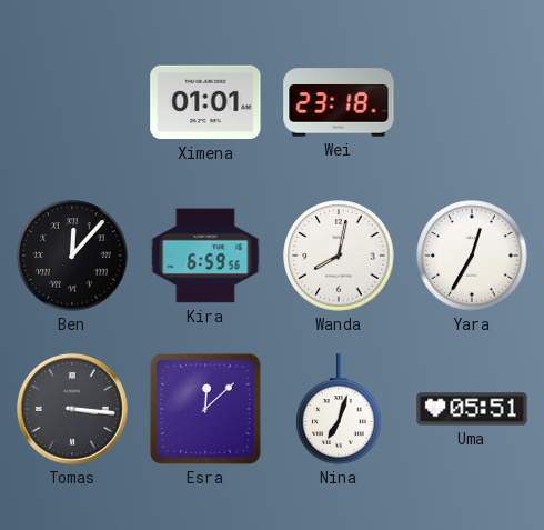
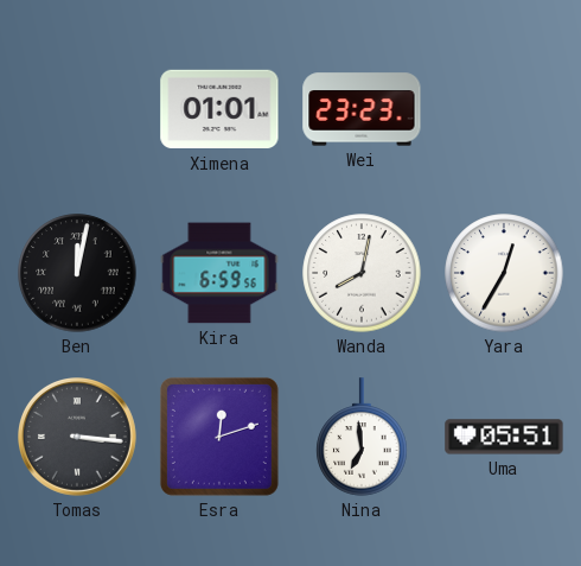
Wei: 23:18 -> 23:23 (362, 109)
Ben: 12:07 -> 12:02 (77, 273)
Esra: 12:08 -> 12:12 (219, 437)
Nina: 7:03 -> 6:59 (362, 437)
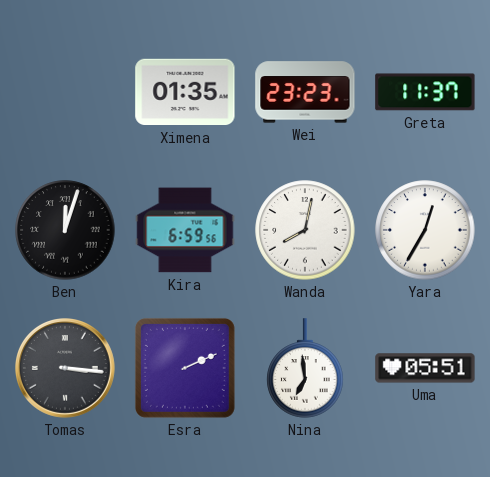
Ximena: 01:01 -> 01:35 (185, 92)
Greta: none -> 11:37 (425, 92)
Ben: 12:02 -> 12:03 (65, 230)
Esra: 12:12 -> 2:11 (185, 368)
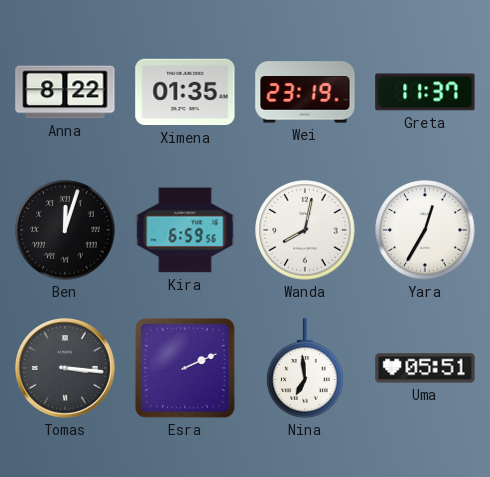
Anna: none -> 8:22 (65, 92)
Wei: 23:23 -> 23:19 (305, 92)
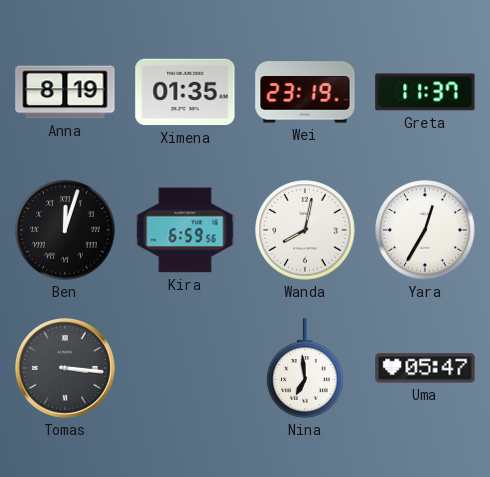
Anna: 8:22 -> 8:19 (65, 92)
Esra: 2:11 -> none (185, 368)
Uma: 05:51 -> 05:47 (425, 368)
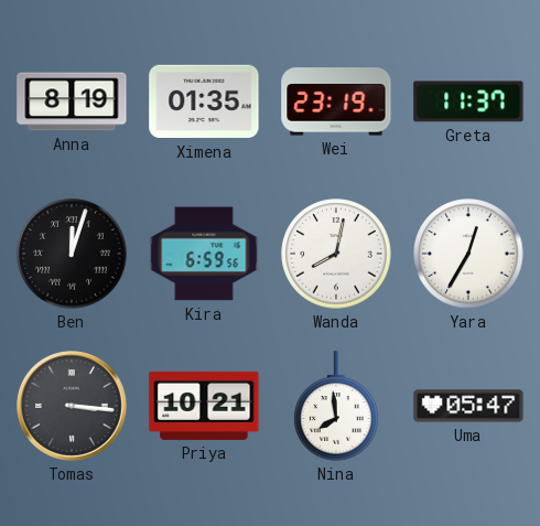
Priya: none -> 10:21 (204, 406)
Nina: 6:59 -> 7:59 (336, 406)
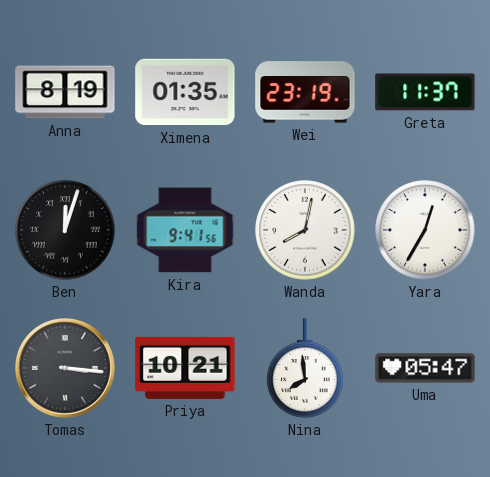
Kira: 6:59 -> 9:41 (185, 230)
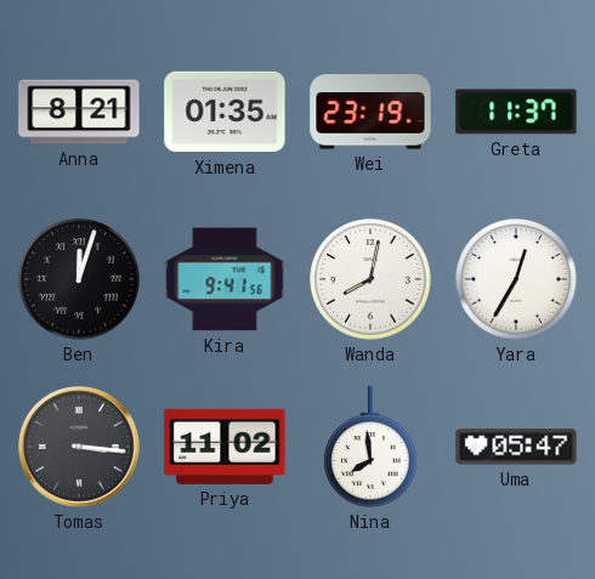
Anna: 8:19 -> 8:21 (79, 112)
Priya: 10:21 -> 11:02 (225, 447)
